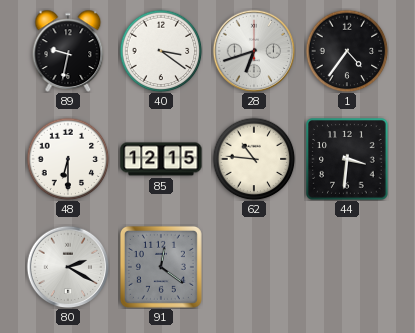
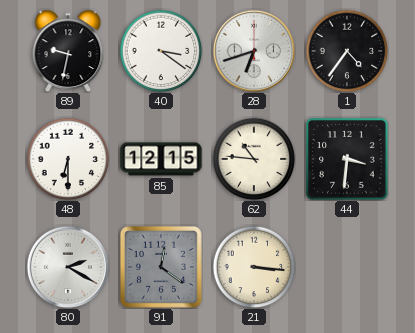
21: none -> 3:16 (254, 267)
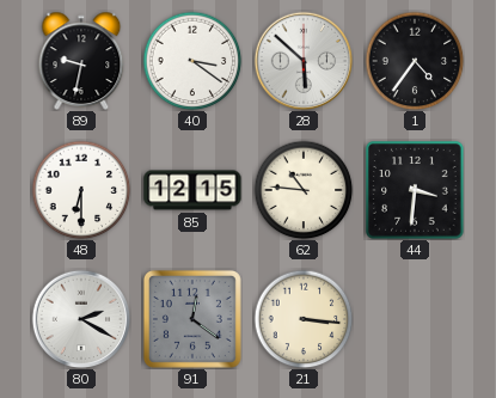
28: 6:42 -> 5:52 (304, 61)
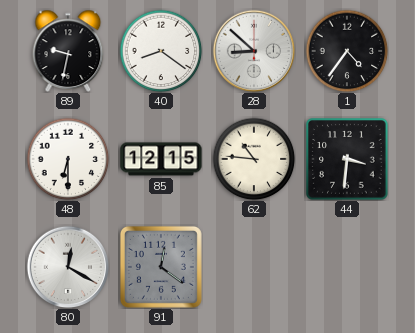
40: 3:21 -> 8:21 (161, 51)
28: 5:52 -> 8:52 (254, 51)
80: 2:20 -> 12:20 (68, 267)
21: 3:16 -> none (304, 319)
